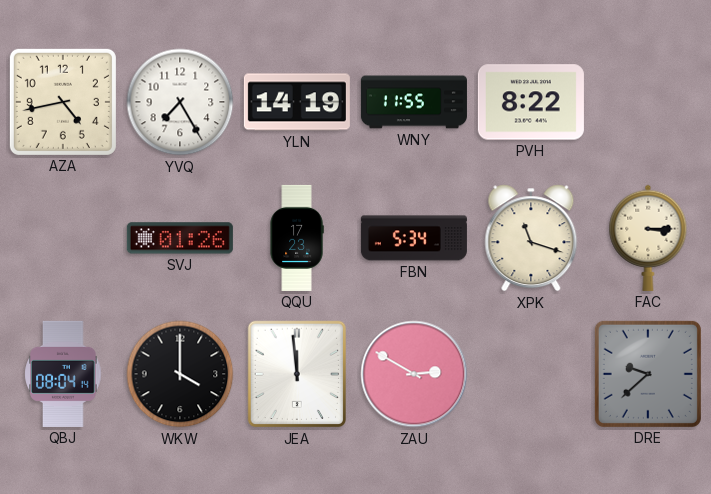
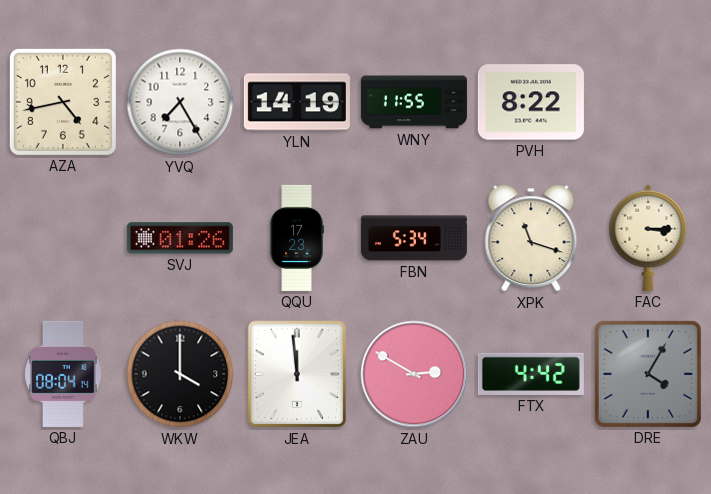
FTX: none -> 4:42 (531, 374)
DRE: 9:38 -> 4:05 (648, 374)
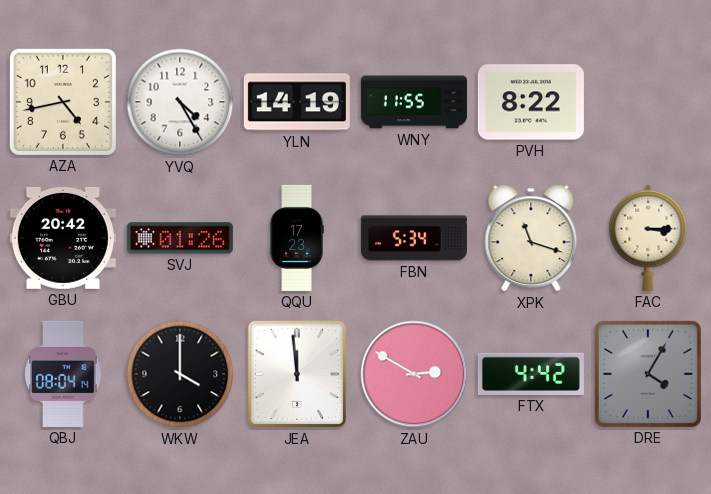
YVQ: 7:25 -> 4:25 (180, 102)
GBU: none -> 20:42 (63, 238)
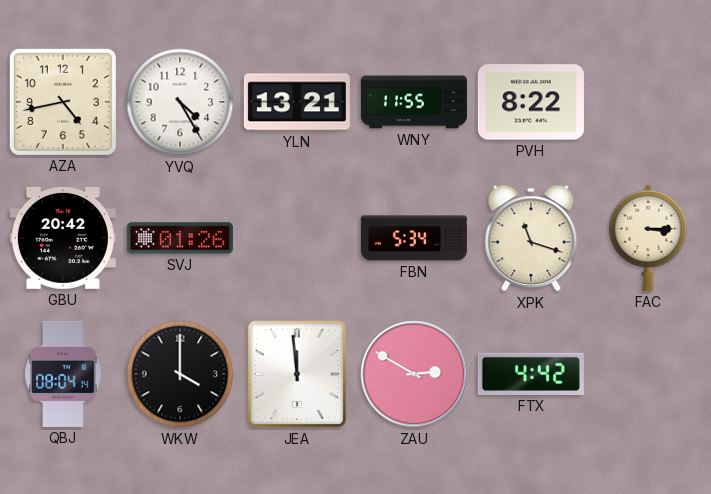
YLN: 14:19 -> 13:21 (297, 102)
QQU: 17:23 -> none (297, 238)
DRE: 4:05 -> none (648, 374)
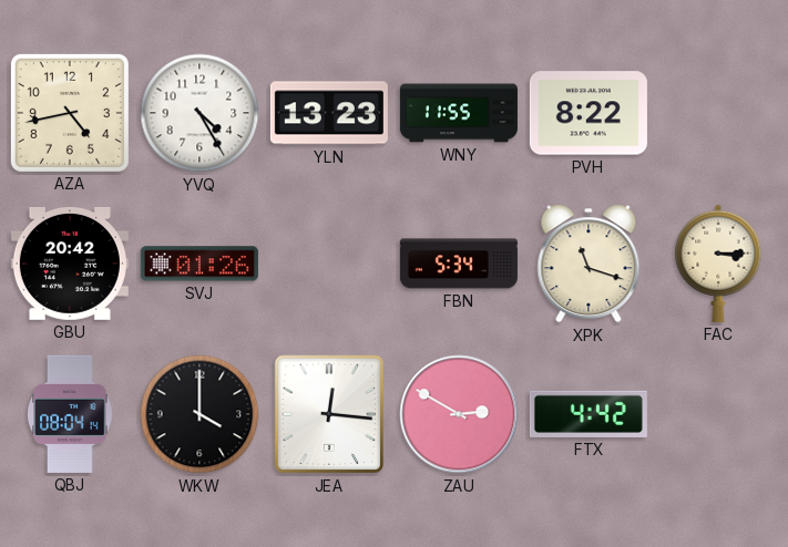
YLN: 13:21 -> 13:23 (329, 113)
JEA: 11:59 -> 12:16 (328, 414)
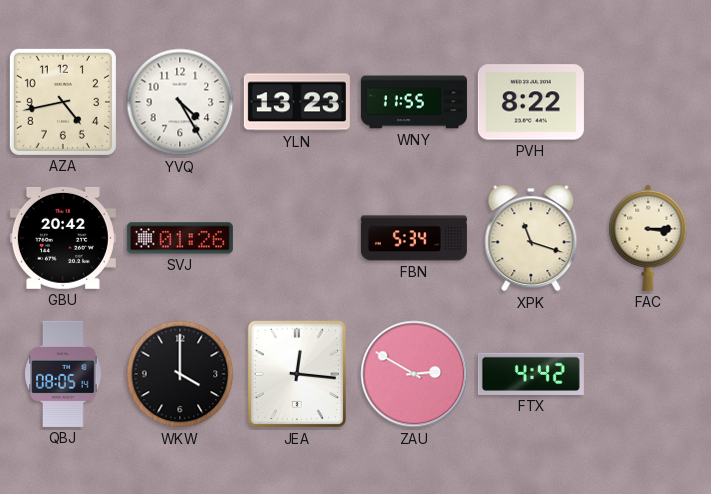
QBJ: 08:04 -> 08:05 (63, 374)
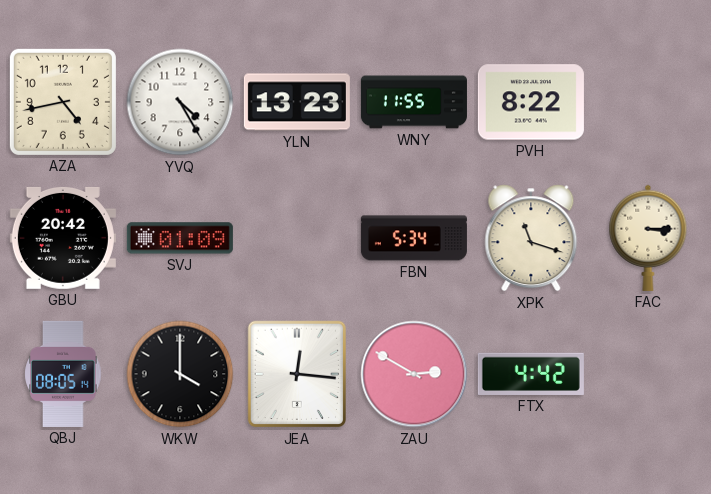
SVJ: 01:26 -> 01:09 (180, 238)
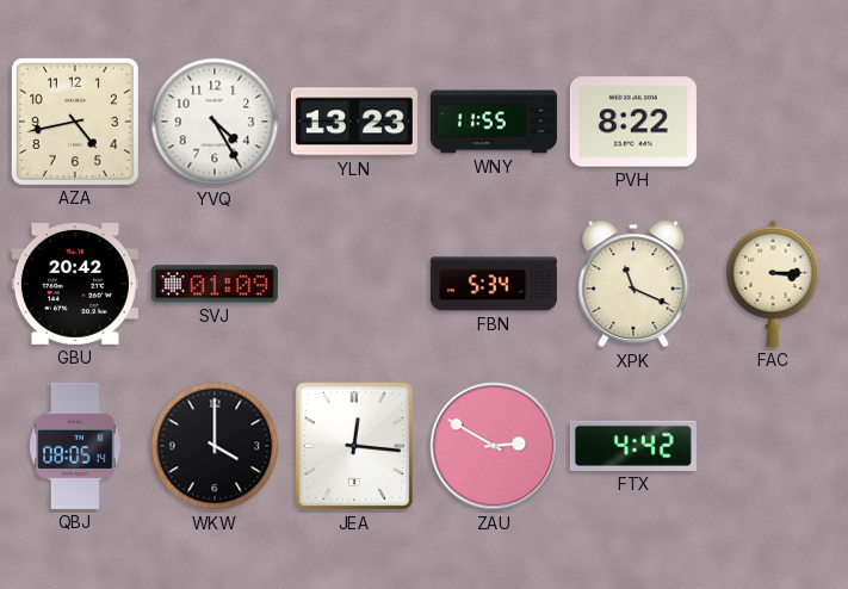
XPK: 11:18 -> 11:19 (633, 284)
